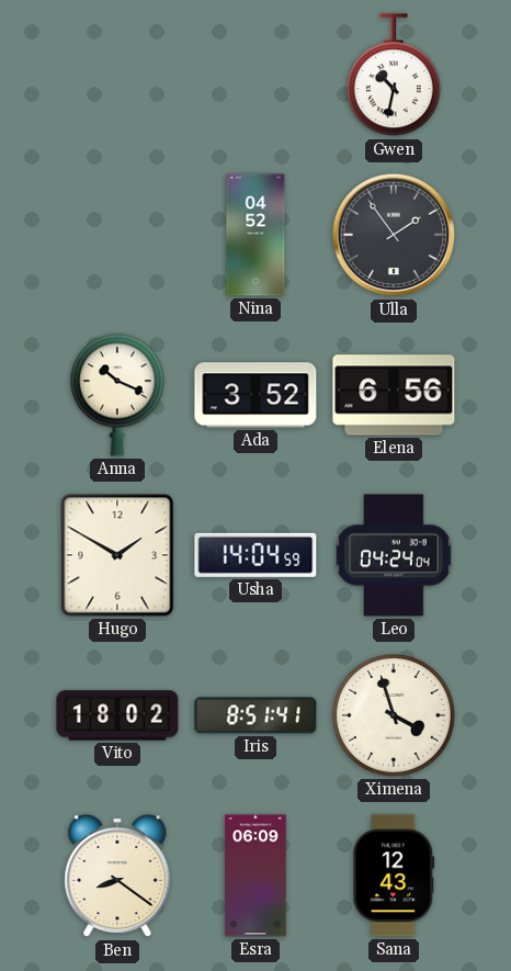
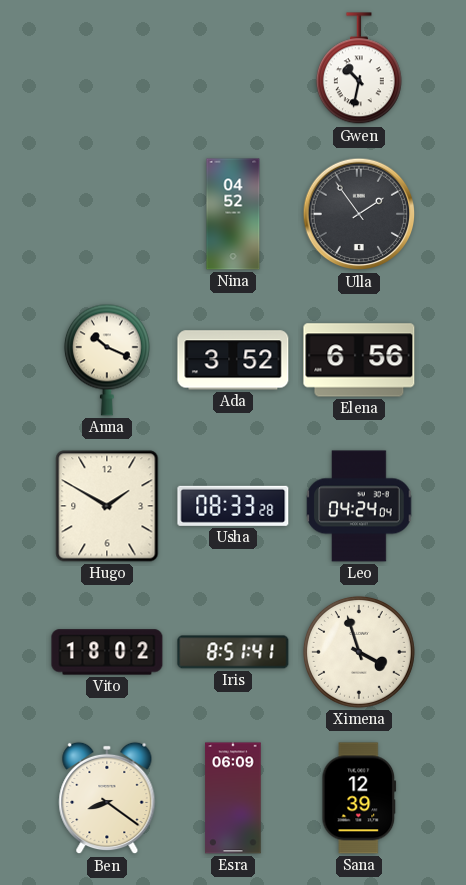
Usha: 14:04 -> 08:33 (233, 506)
Sana: 12:43 -> 12:39 (359, 798)
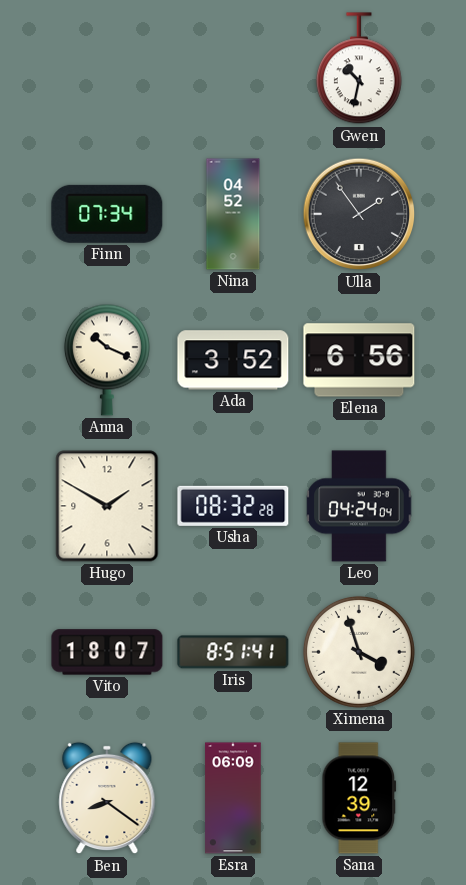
Finn: none -> 07:34 (107, 214)
Usha: 08:33 -> 08:32 (233, 506)
Vito: 18:02 -> 18:07 (107, 652)
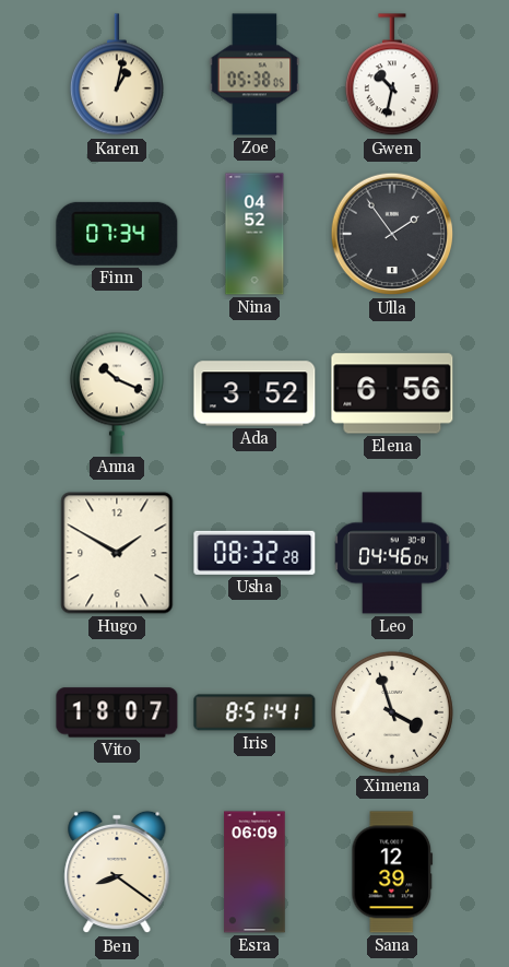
Karen: none -> 1:02 (117, 75)
Zoe: none -> 05:38 (254, 74)
Leo: 04:24 -> 04:46 (392, 553)
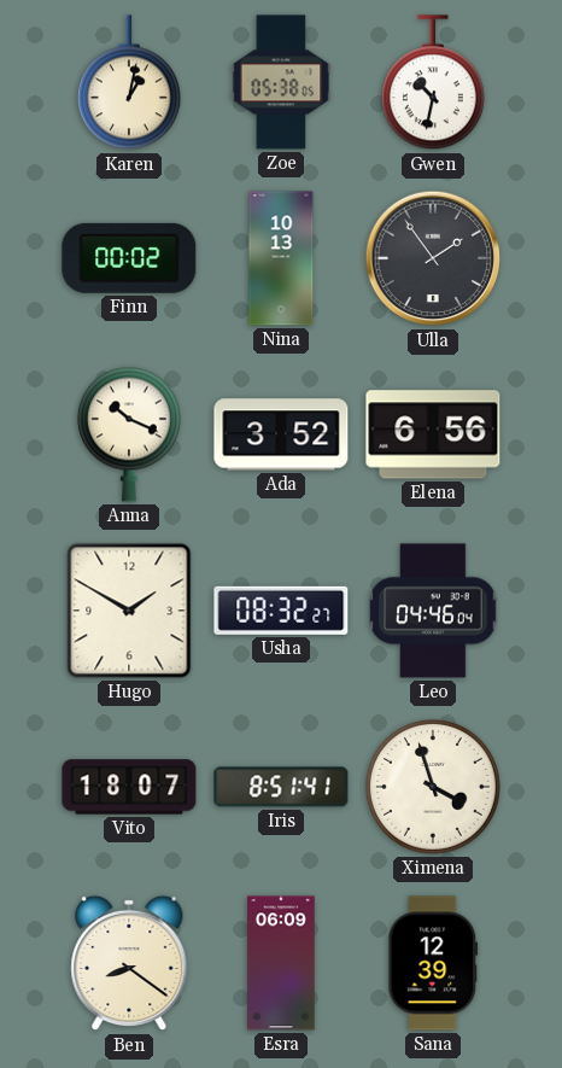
Finn: 07:34 -> 00:02 (129, 258)
Nina: 04:52 -> 10:13 (281, 258)
Usha: 08:32:28 -> 08:32:27 (281, 611)
